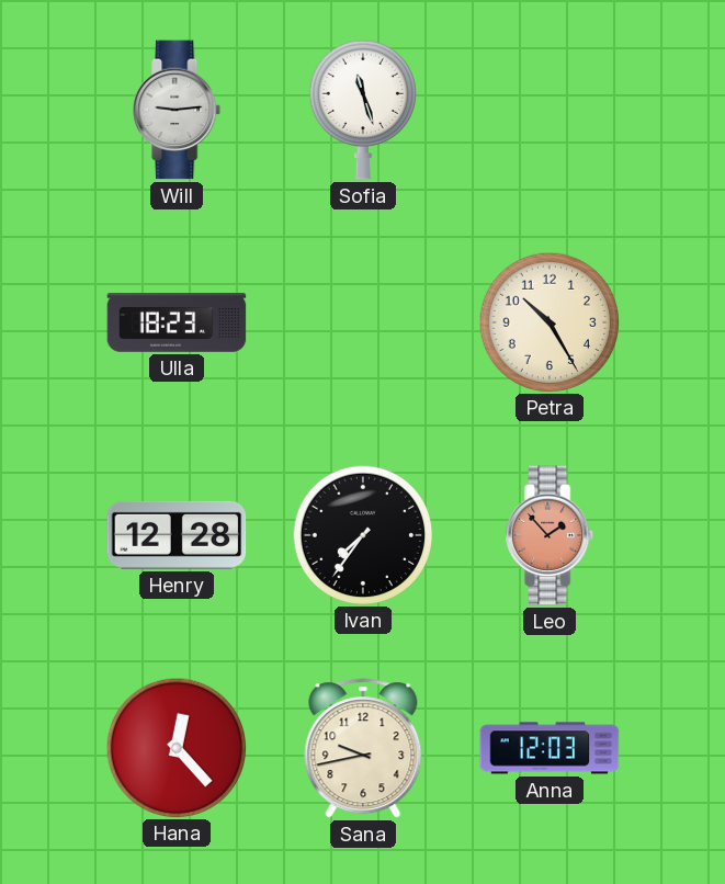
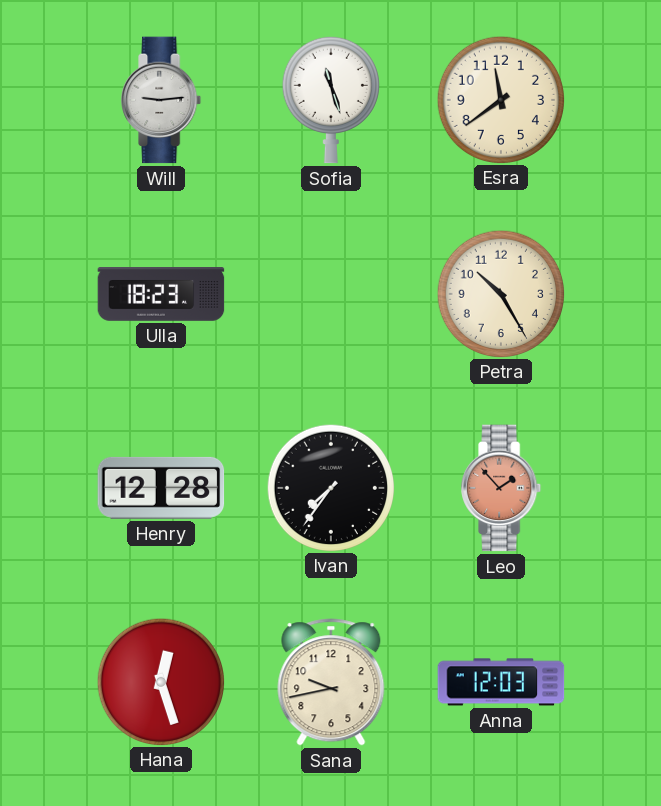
Esra: none -> 11:39 (500, 99)
Hana: 12:23 -> 12:27 (160, 681)
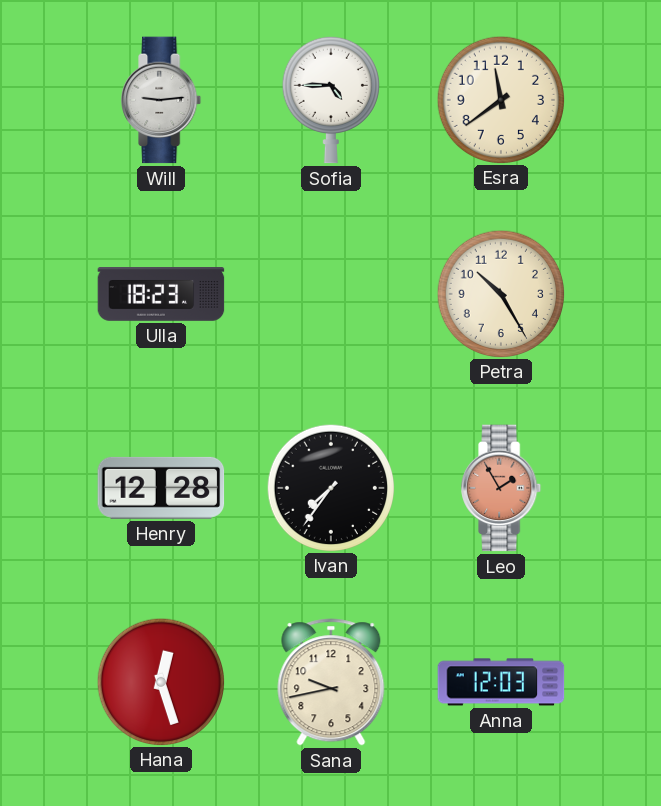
Sofia: 11:27 -> 4:45 (331, 100)
Leo: 1:53 -> 1:55 (502, 488)
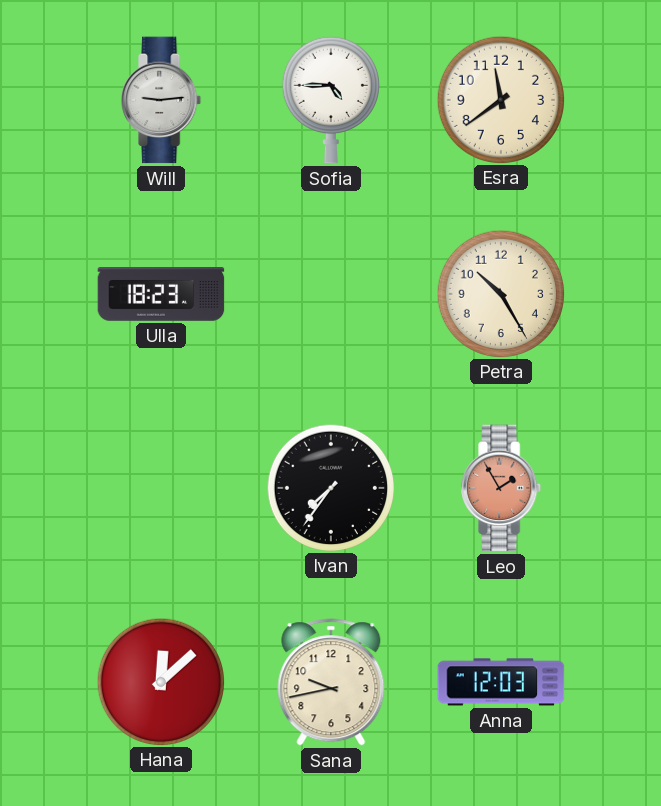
Henry: 12:28 -> none (161, 488)
Hana: 12:27 -> 12:08 (160, 681)
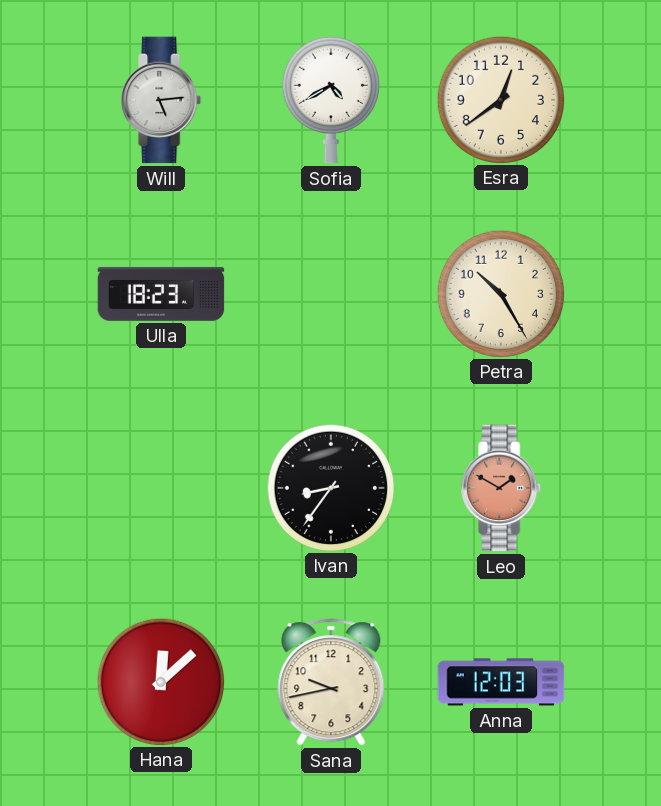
Will: 9:14 -> 5:14 (162, 100)
Sofia: 4:45 -> 4:40 (331, 100)
Esra: 11:39 -> 12:39 (500, 99)
Ivan: 7:36 -> 8:36 (330, 487)
Leo: 1:55 -> 1:50 (502, 488)
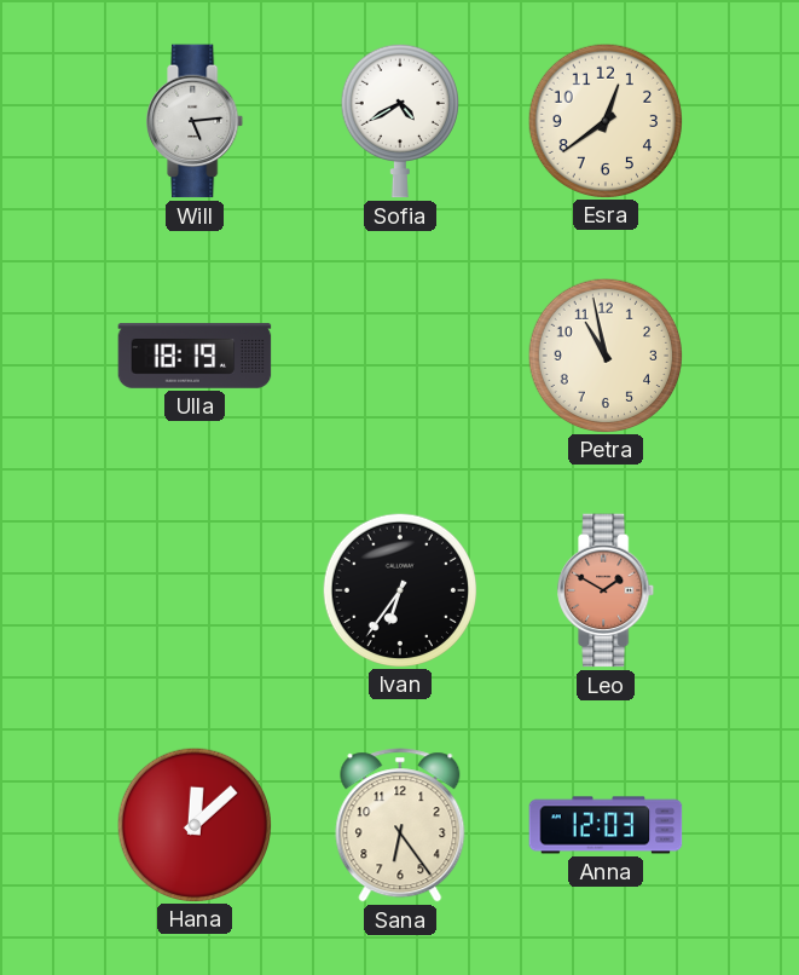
Ulla: 18:23 -> 18:19 (195, 356)
Petra: 10:25 -> 10:58 (604, 354)
Ivan: 8:36 -> 6:36 (399, 589)
Sana: 9:43 -> 6:24 (400, 825)
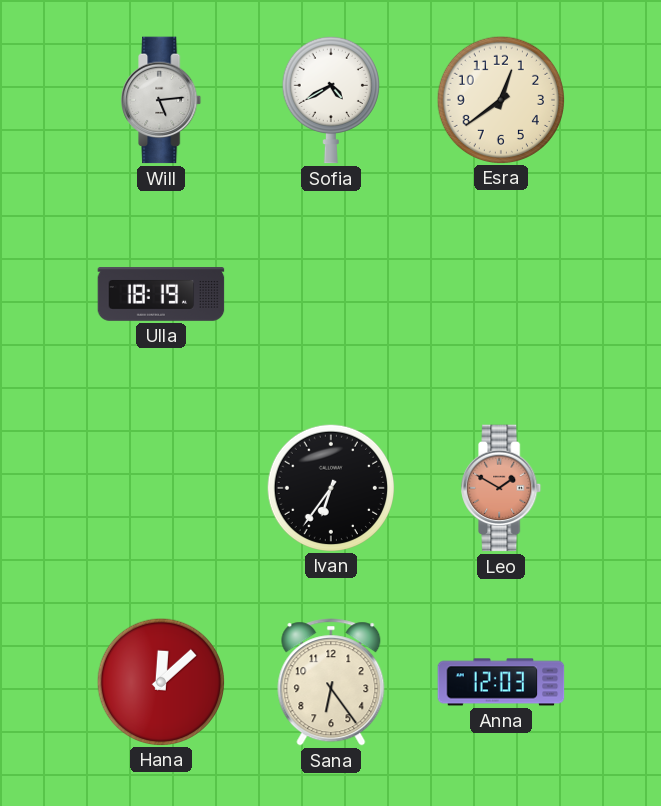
Petra: 10:58 -> none (604, 354)
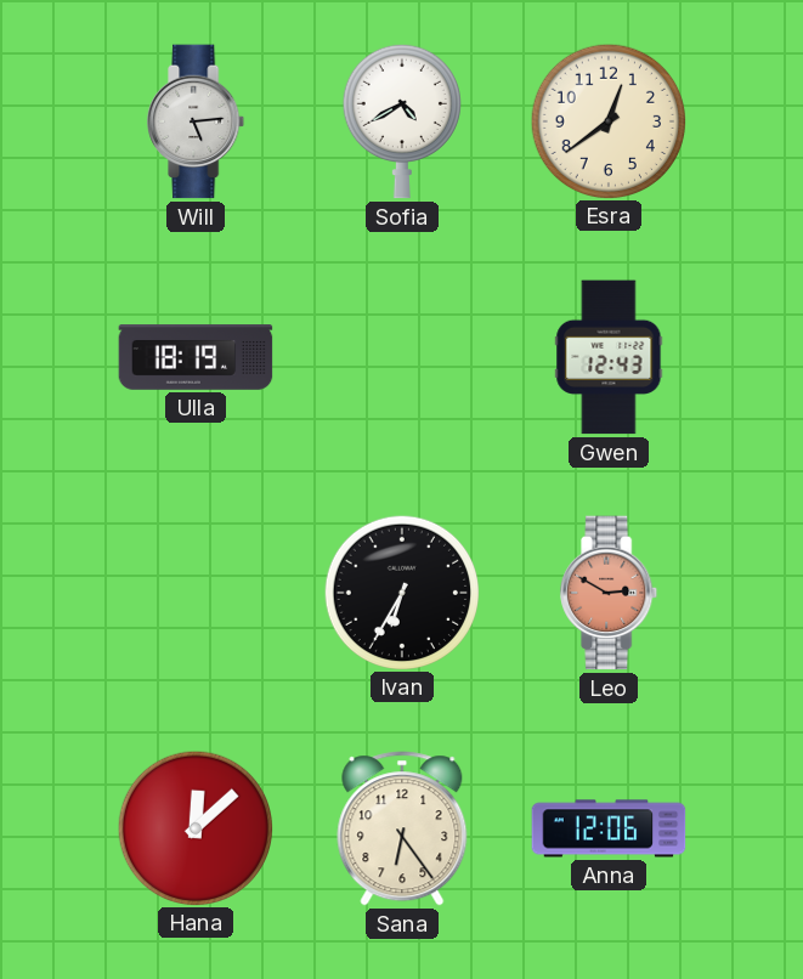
Gwen: none -> 12:43 (609, 357)
Ivan: 6:36 -> 6:35 (401, 592)
Leo: 1:50 -> 2:50 (610, 593)
Anna: 12:03 -> 12:06 (609, 828)
